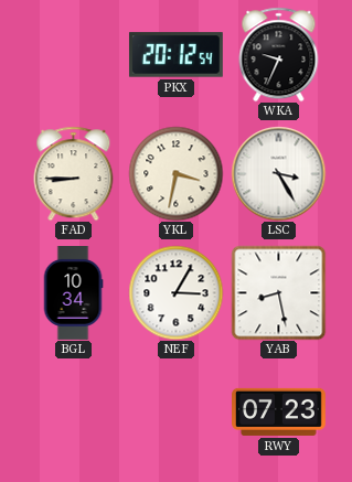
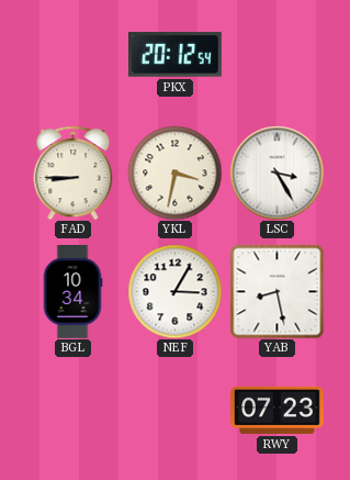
WKA: 9:34 -> none (279, 54)
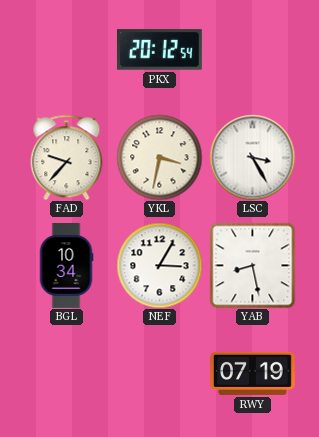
FAD: 8:45 -> 9:37 (67, 157)
RWY: 07:23 -> 07:19 (253, 373)
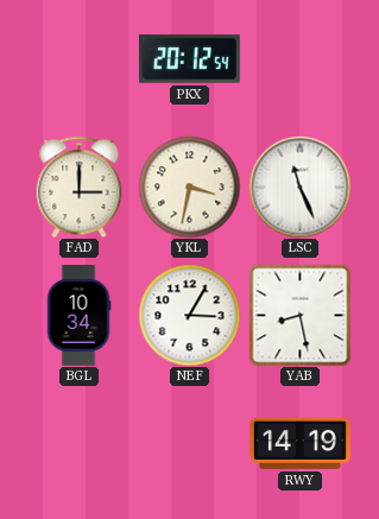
FAD: 9:37 -> 3:00 (80, 186)
LSC: 3:25 -> 11:26 (299, 186)
RWY: 07:19 -> 14:19 (301, 443)
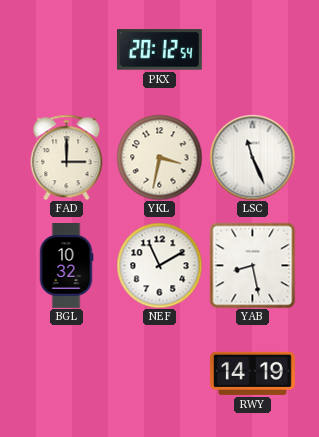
BGL: 10:34 -> 10:32 (66, 266)
NEF: 3:05 -> 11:10 (159, 265)
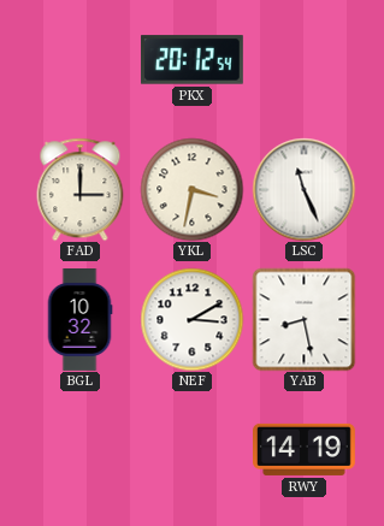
NEF: 11:10 -> 3:10 (191, 319)
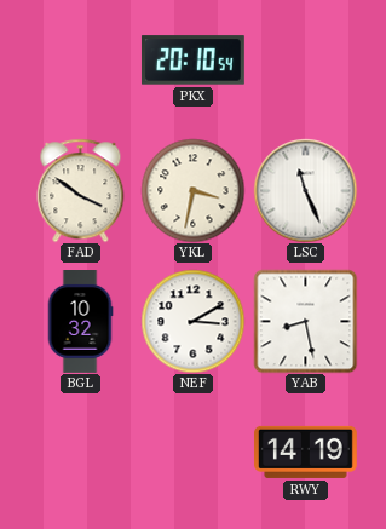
PKX: 20:12 -> 20:10 (192, 61)
FAD: 3:00 -> 3:51 (81, 190)
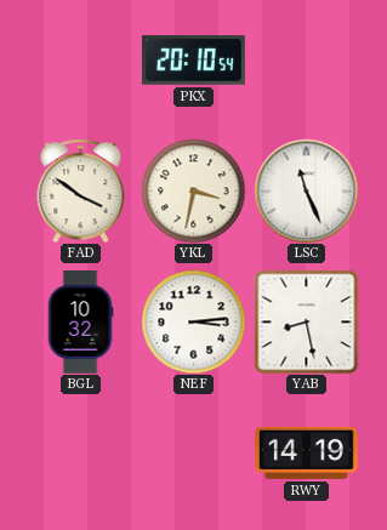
NEF: 3:10 -> 3:14 (193, 321)
